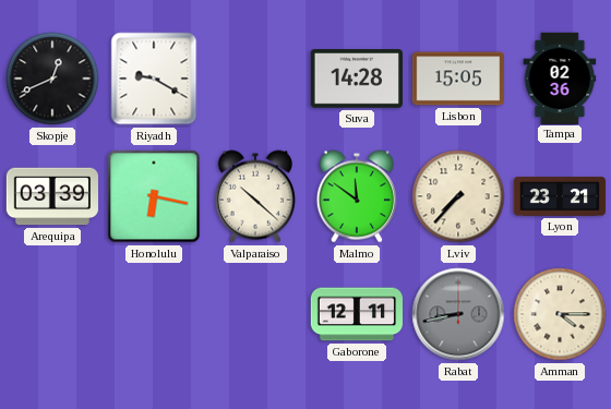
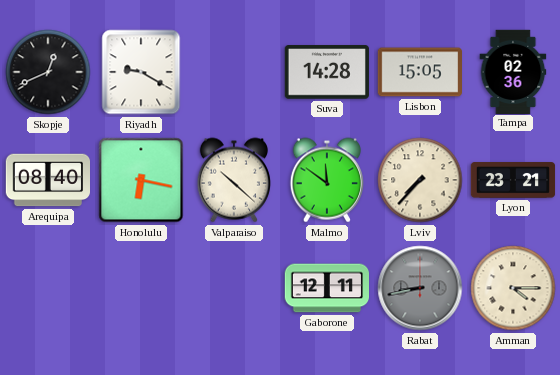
Arequipa: 03:39 -> 08:40 (47, 180)
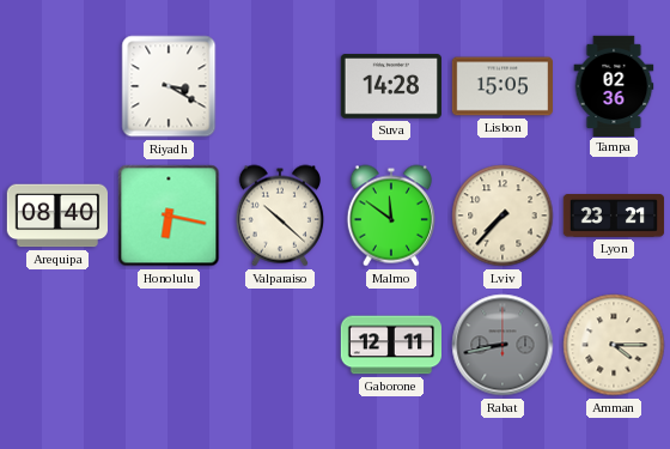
Skopje: 12:41 -> none (48, 72)
Riyadh: 9:20 -> 3:20 (169, 86)
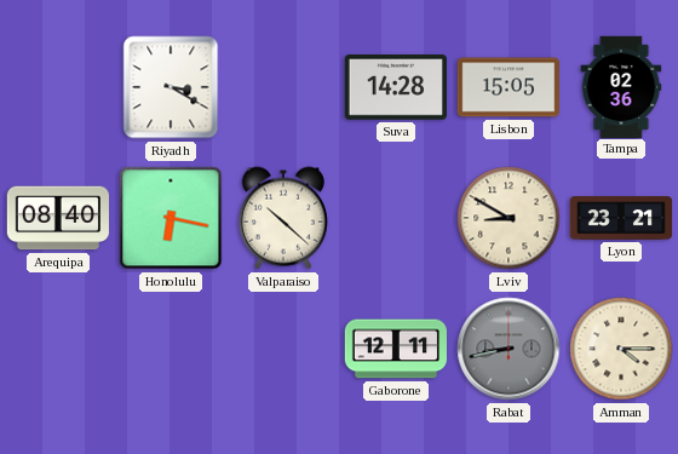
Malmo: 11:51 -> none (391, 216)
Lviv: 7:37 -> 8:50 (508, 218)
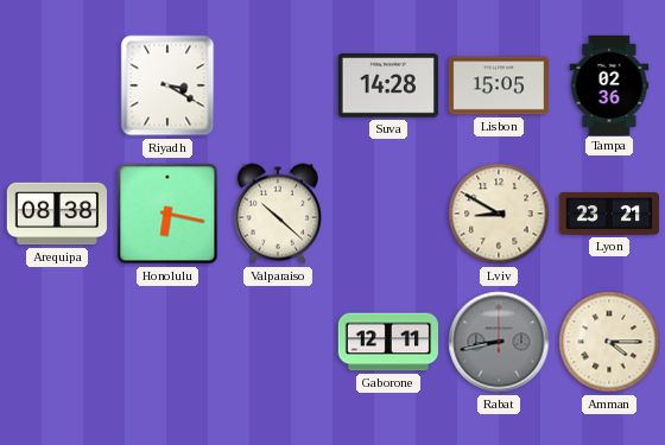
Arequipa: 08:40 -> 08:38 (56, 214)
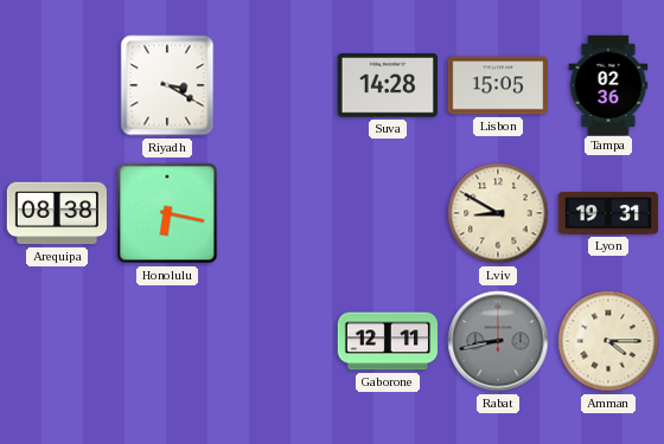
Valparaiso: 10:22 -> none (278, 214)
Lyon: 23:21 -> 19:31 (608, 213)
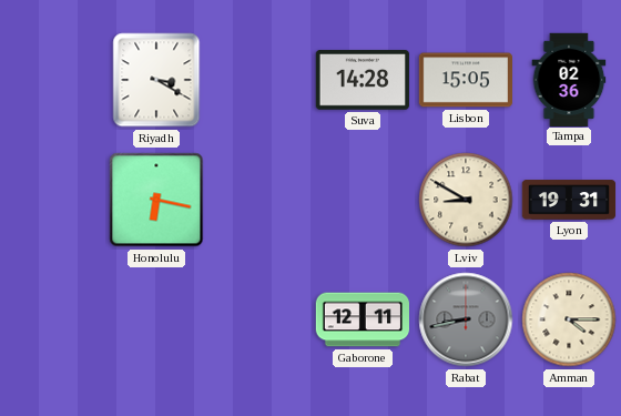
Arequipa: 08:38 -> none (56, 213)
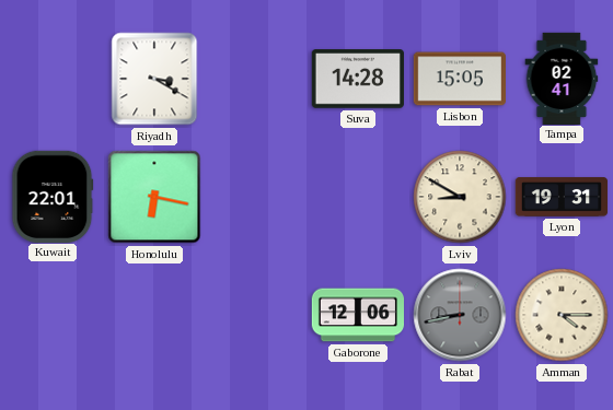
Tampa: 02:36 -> 02:41 (562, 78)
Kuwait: none -> 22:01 (53, 196)
Gaborone: 12:11 -> 12:06 (357, 315)
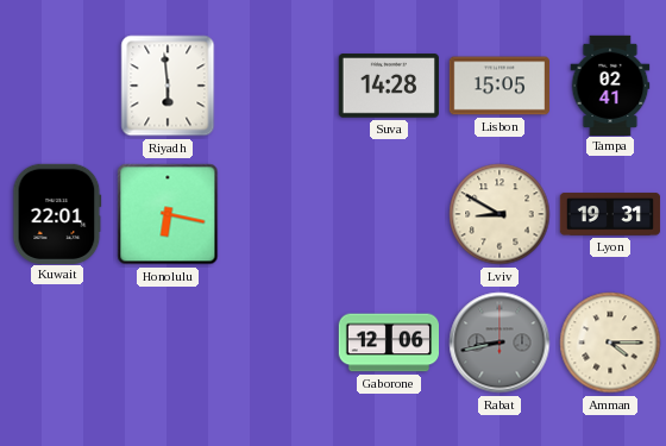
Riyadh: 3:20 -> 5:59 (168, 86)
